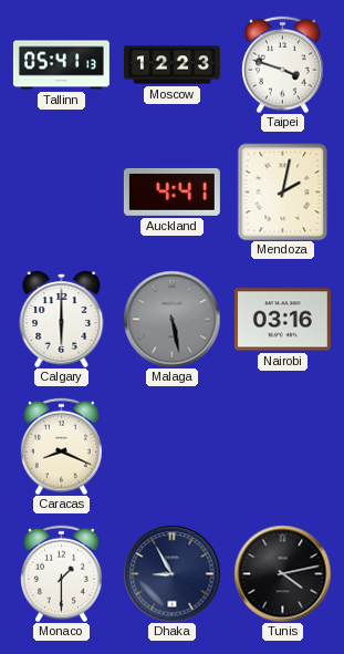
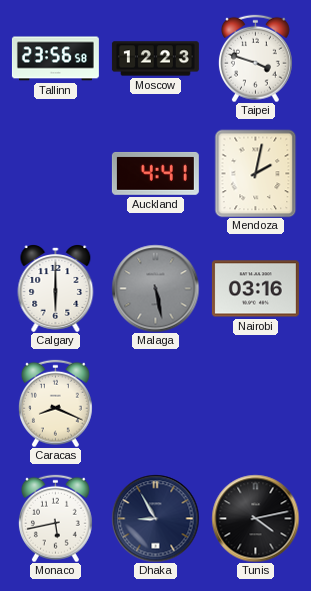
Tallinn: 05:41 -> 23:56 (55, 59)
Monaco: 1:30 -> 5:43 (56, 518)
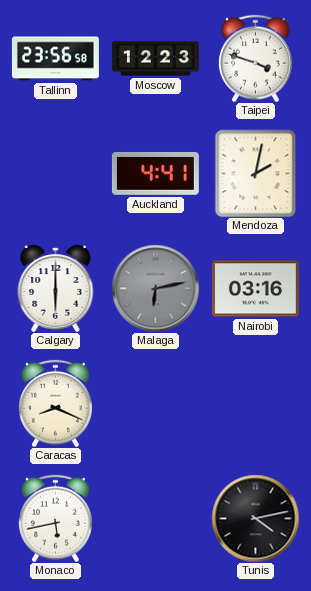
Malaga: 5:28 -> 6:13 (155, 288)
Dhaka: 8:55 -> none (155, 518)
